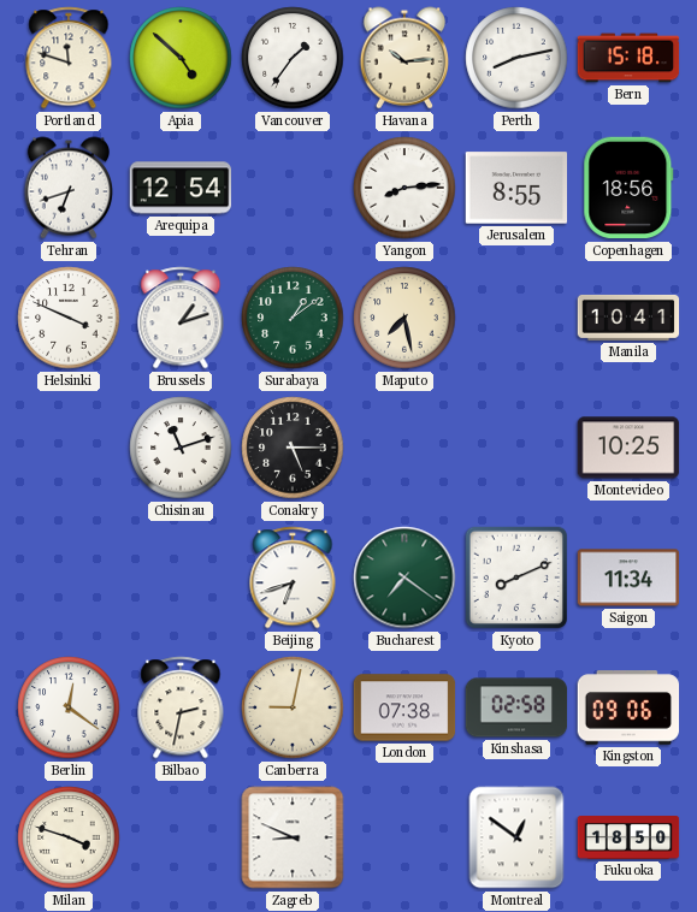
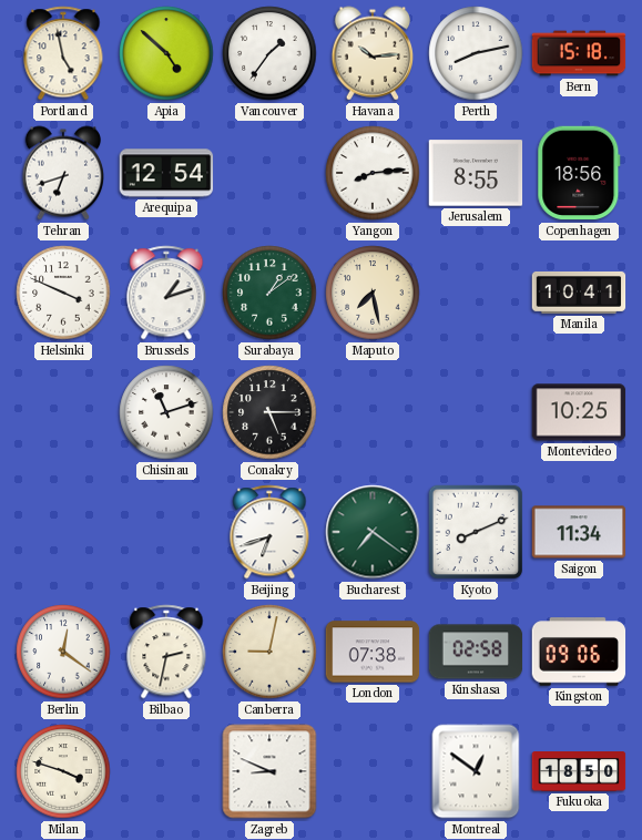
Portland: 11:48 -> 4:58 (63, 53)
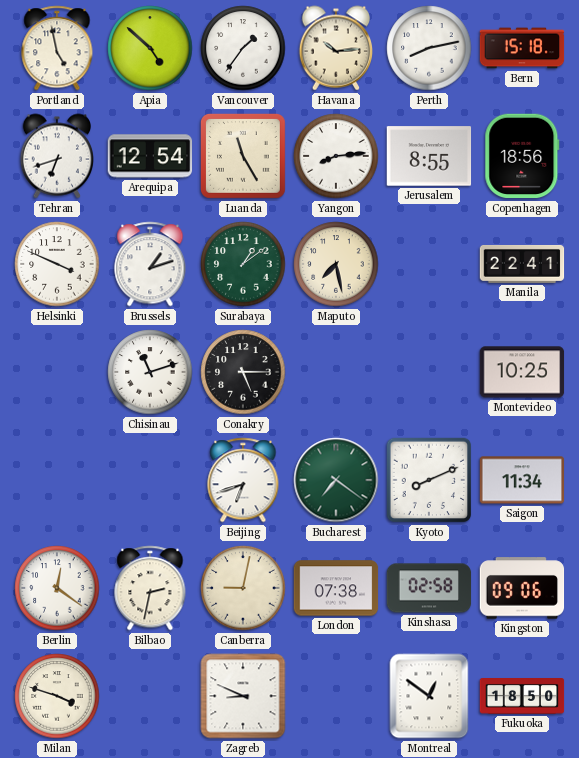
Luanda: none -> 11:25 (243, 156)
Manila: 10:41 -> 22:41 (522, 264)
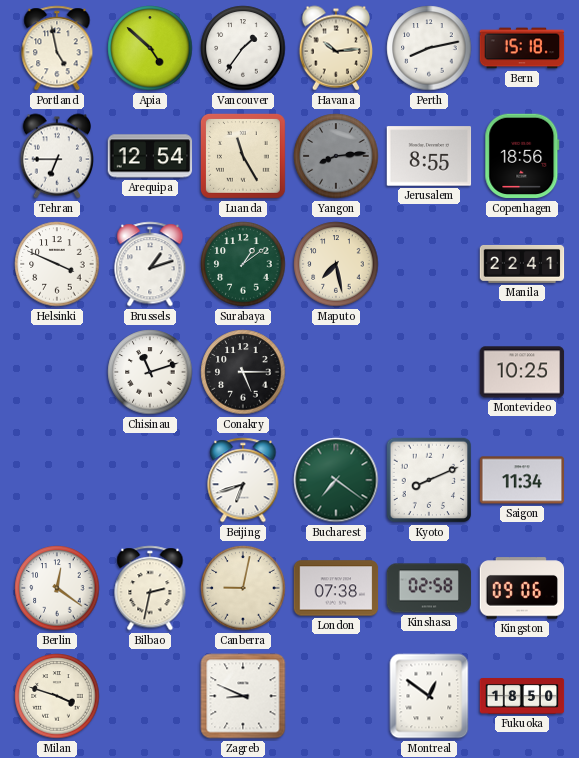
Tehran: 6:42 -> 6:45 (56, 156)
Yangon dial: white -> grey (336, 156)
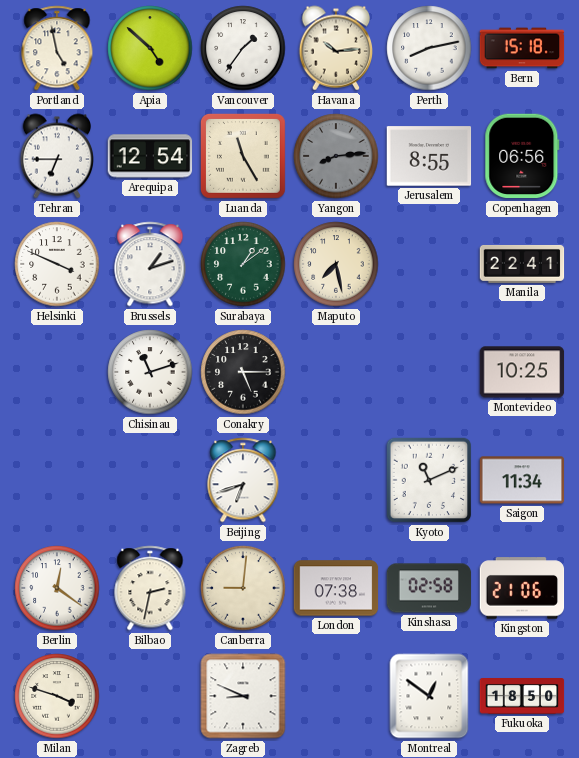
Copenhagen: 18:56 -> 06:56 (522, 156)
Bucharest: 7:21 -> none (336, 480)
Kyoto: 8:11 -> 11:11 (429, 480)
Canberra: 9:02 -> 9:01 (243, 588)
Kingston: 09:06 -> 21:06 (522, 588)
